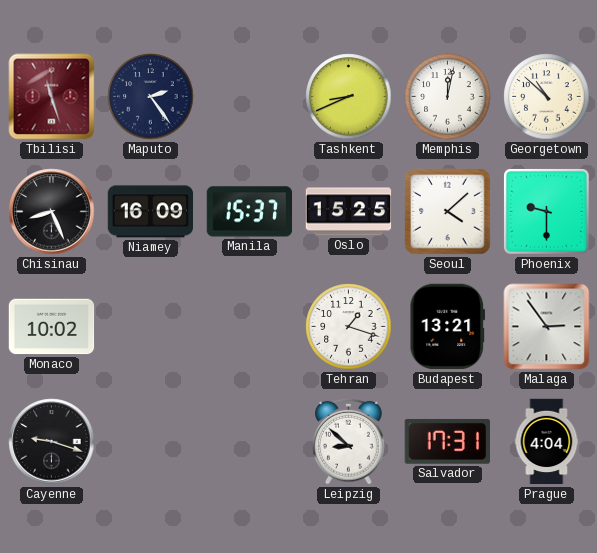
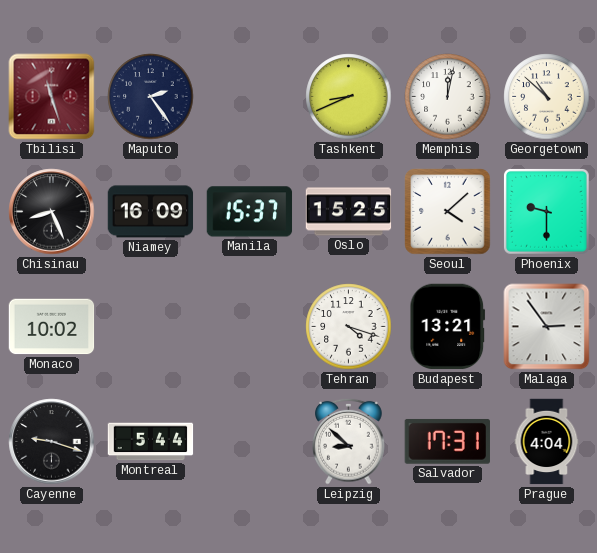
Tehran: 1:18 -> 4:18 (349, 327)
Montreal: none -> 5:44 (151, 442)
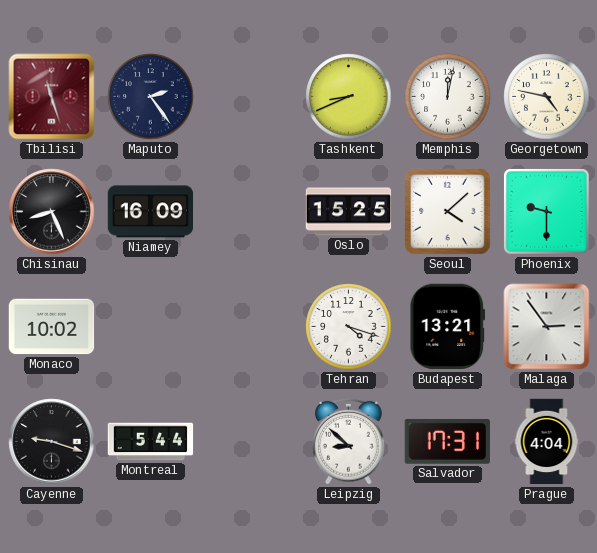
Georgetown: 10:52 -> 4:47 (547, 97)
Manila: 15:37 -> none (250, 212)
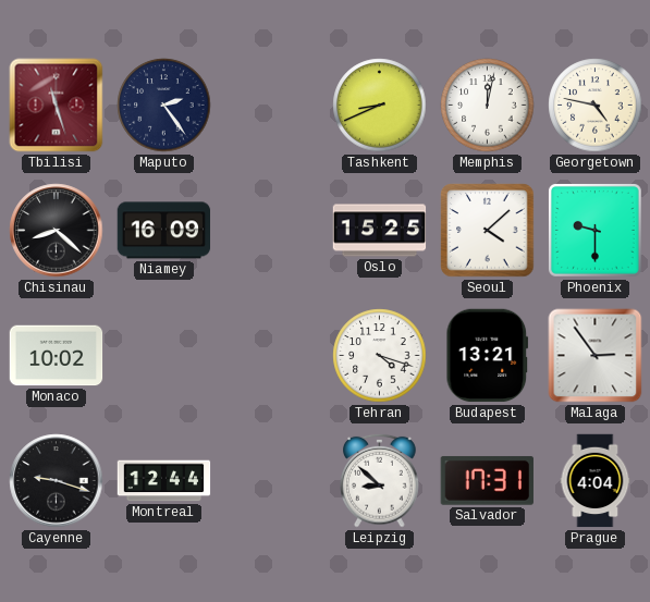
Chisinau: 8:26 -> 8:22 (57, 231)
Montreal: 5:44 -> 12:44 (164, 481)
